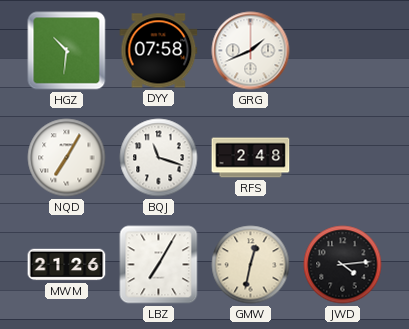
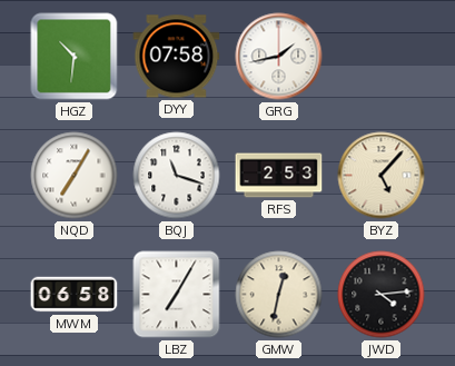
GRG: 1:41 -> 1:43 (279, 57)
RFS: 2:48 -> 2:53 (279, 176)
BYZ: none -> 5:07 (382, 176)
MWM: 21:26 -> 06:58 (75, 295)
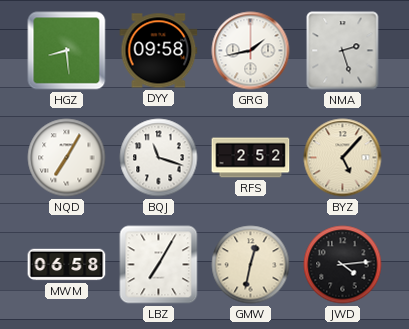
HGZ: 10:31 -> 8:29 (67, 51)
DYY: 07:58 -> 09:58 (159, 51)
NMA: none -> 2:27 (343, 51)
RFS: 2:53 -> 2:52 (251, 158)
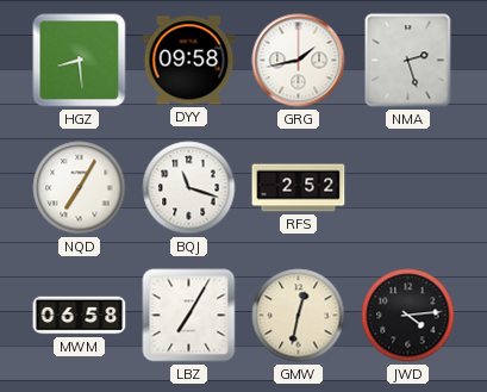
BYZ: 5:07 -> none (343, 158)
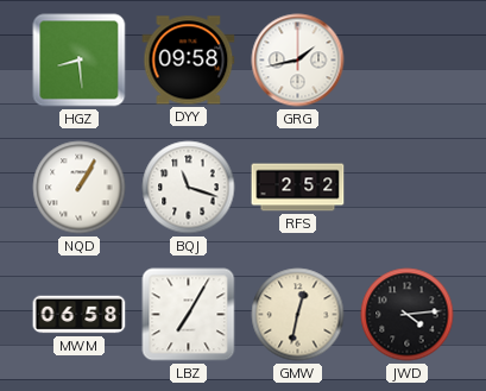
NMA: 2:27 -> none (408, 61)
NQD: 7:05 -> 1:05 (80, 188)
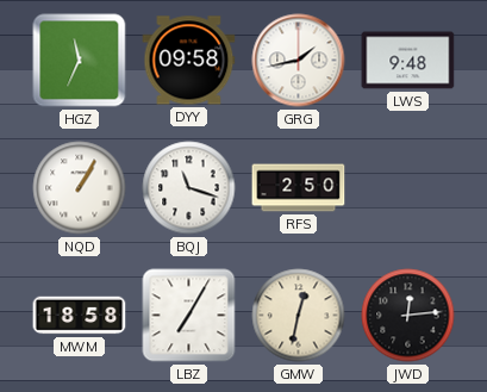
HGZ: 8:29 -> 11:34 (80, 61)
LWS: none -> 9:48 (408, 61)
RFS: 2:52 -> 2:50 (299, 188)
MWM: 06:58 -> 18:58 (80, 316)
JWD: 4:14 -> 12:14 (408, 316)
